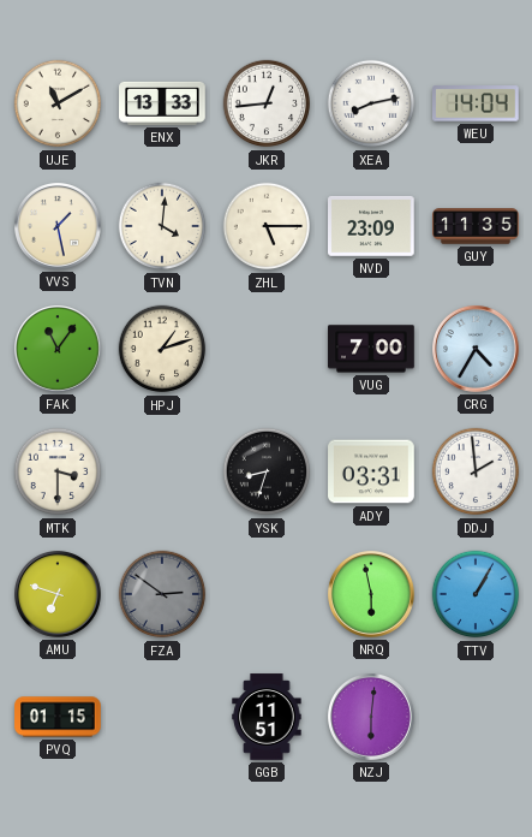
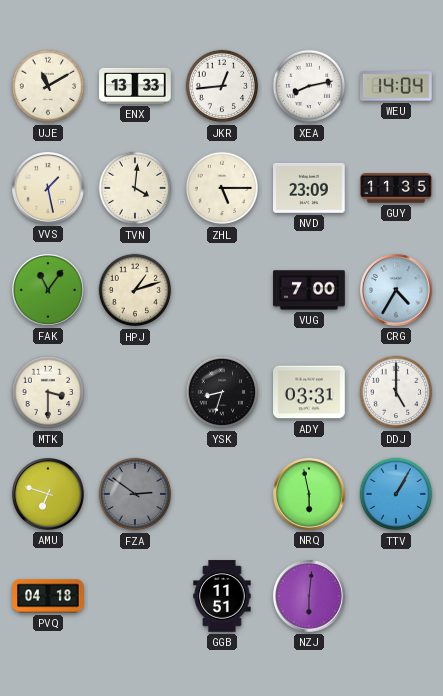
DDJ: 1:59 -> 5:00 (396, 392)
PVQ: 01:15 -> 04:18 (48, 596)
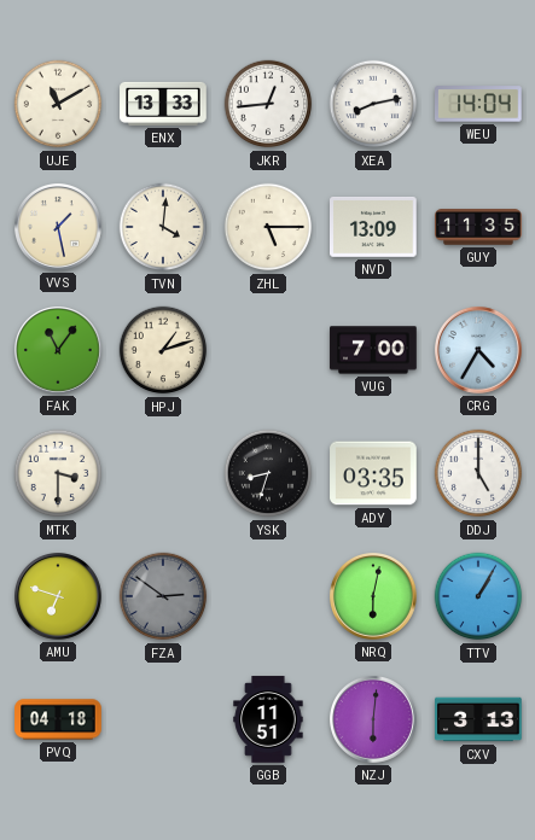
NVD: 23:09 -> 13:09 (373, 228)
ADY: 03:31 -> 03:35 (373, 473)
NRQ: 5:58 -> 6:02 (374, 597)
CXV: none -> 3:13 (478, 719)
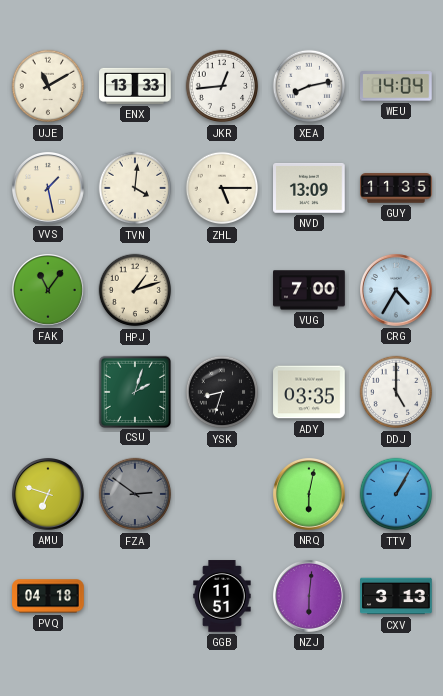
MTK: 3:30 -> none (58, 473)
CSU: none -> 2:03 (134, 391)
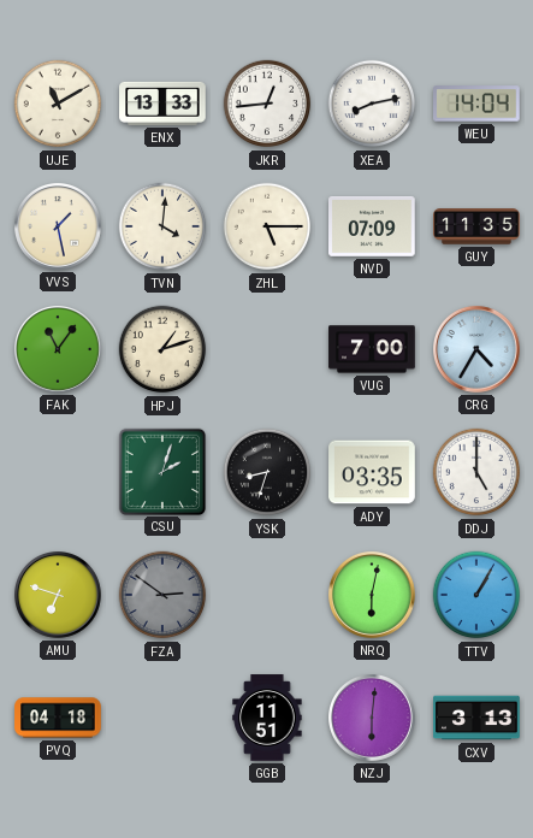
NVD: 13:09 -> 07:09 (372, 228)
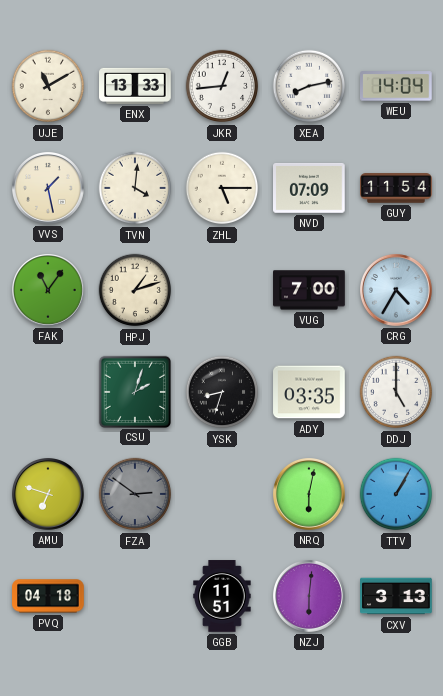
GUY: 11:35 -> 11:54 (396, 188)
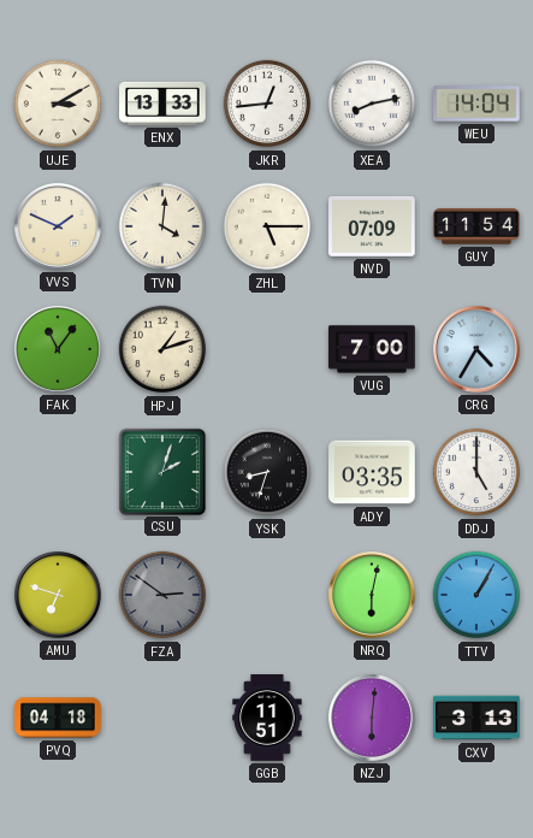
UJE: 11:10 -> 3:10 (58, 104)
VVS: 1:28 -> 1:49 (59, 228)
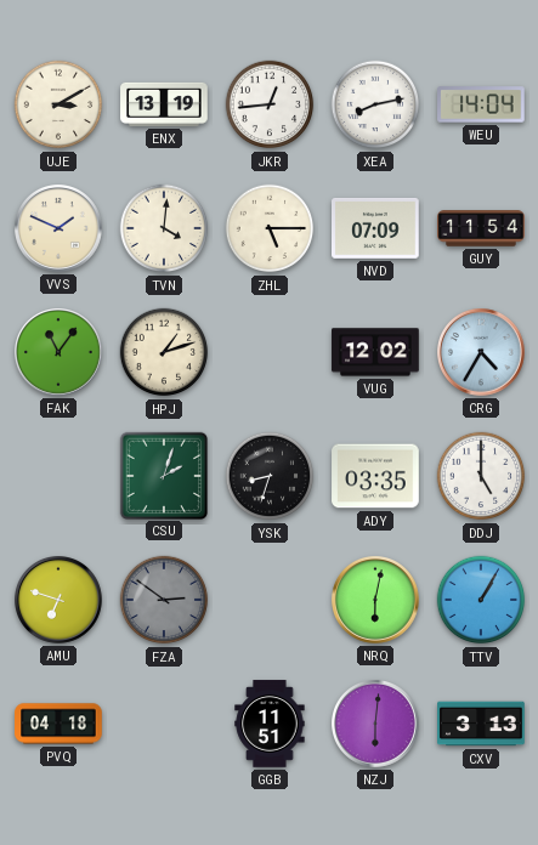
ENX: 13:33 -> 13:19 (164, 104)
VUG: 7:00 -> 12:02 (375, 352)
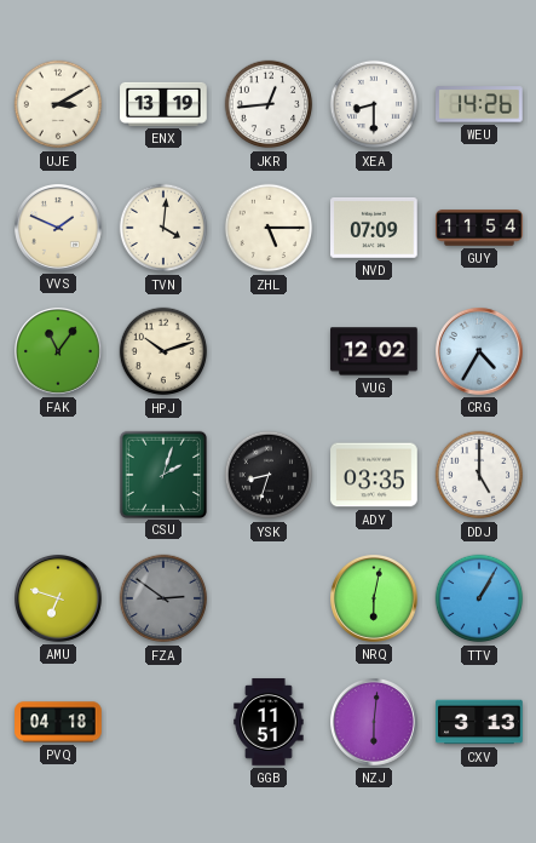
XEA: 8:13 -> 8:30 (374, 104)
WEU: 14:04 -> 14:26 (479, 104)
HPJ: 1:12 -> 10:12 (163, 351)
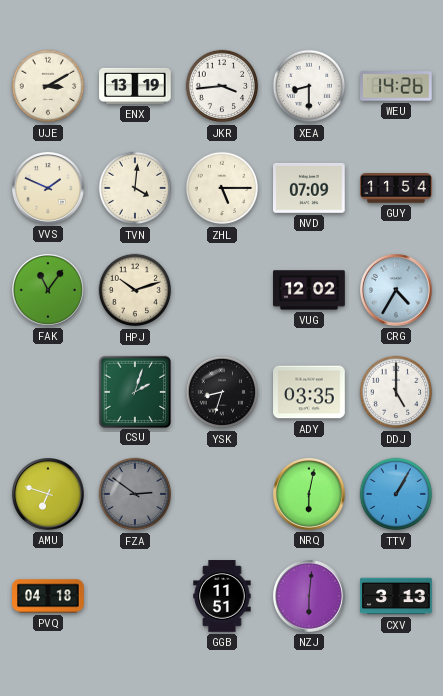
JKR: 12:44 -> 3:44 (222, 86)
